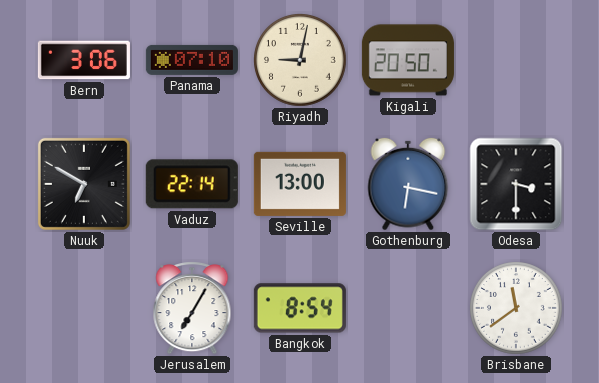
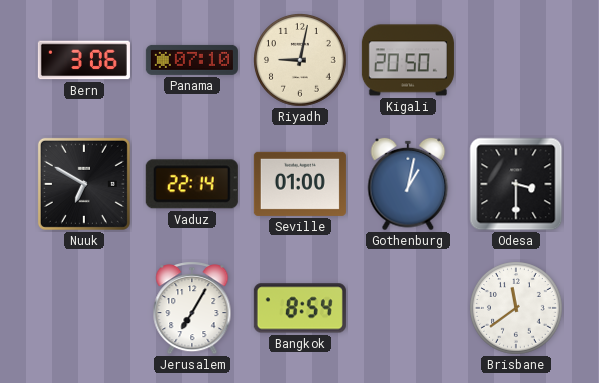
Seville: 13:00 -> 01:00 (300, 184)
Gothenburg: 6:17 -> 1:02 (408, 184)
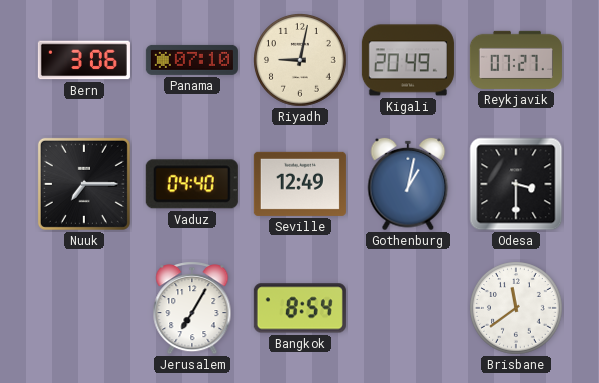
Kigali: 20:50 -> 20:49 (408, 60)
Reykjavik: none -> 07:27 (516, 60)
Nuuk: 6:50 -> 7:15 (84, 184)
Vaduz: 22:14 -> 04:40 (192, 184)
Seville: 01:00 -> 12:49 (300, 184)
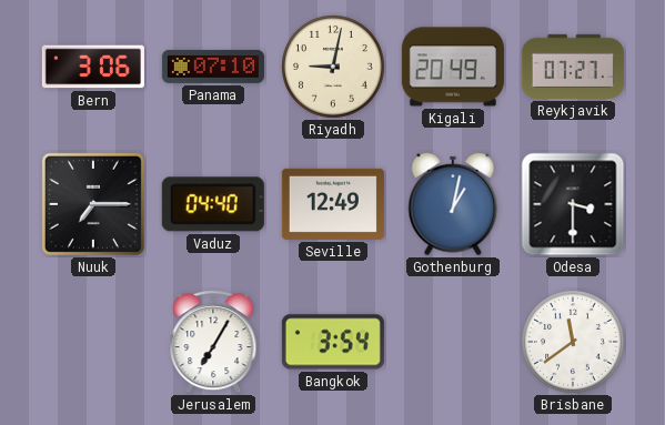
Bangkok: 8:54 -> 3:54 (333, 342)
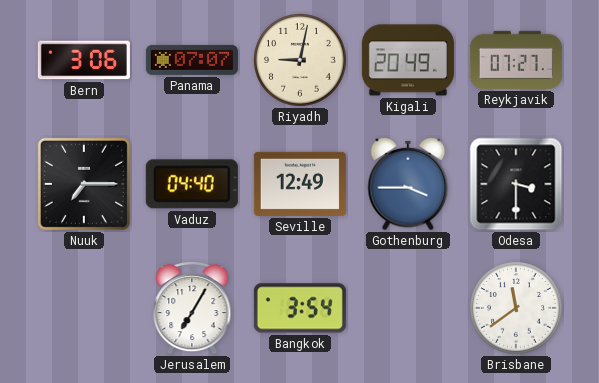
Panama: 07:10 -> 07:07 (192, 60)
Gothenburg: 1:02 -> 3:45 (408, 184)
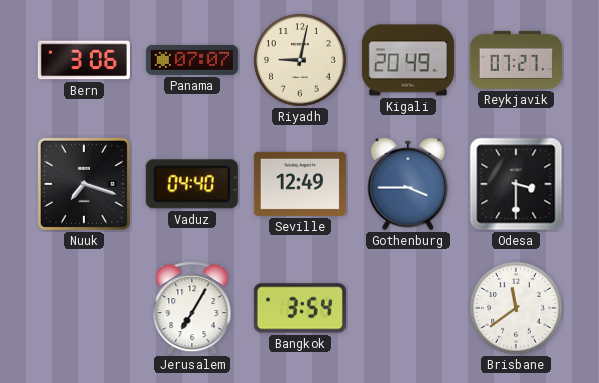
Nuuk: 7:15 -> 7:18 (84, 184)
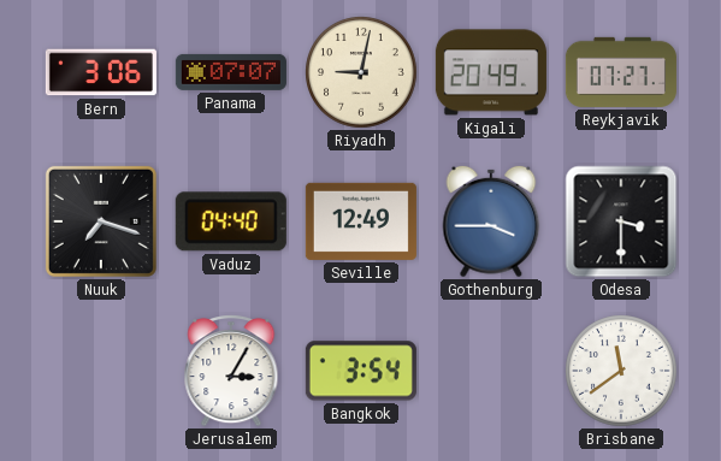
Jerusalem: 7:05 -> 3:05 (231, 372)
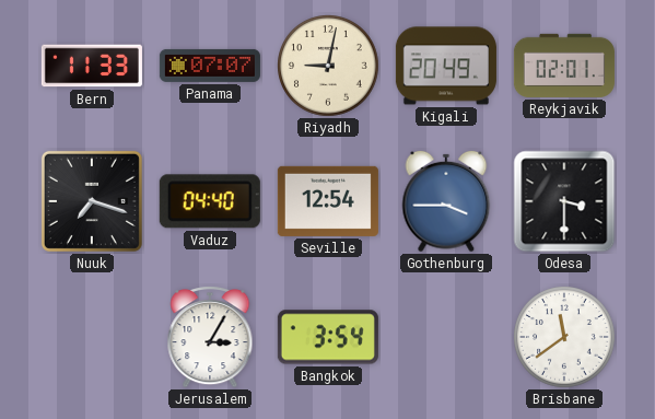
Bern: 3:06 -> 11:33 (92, 66)
Reykjavik: 07:27 -> 02:01 (564, 66)
Seville: 12:49 -> 12:54 (328, 201)
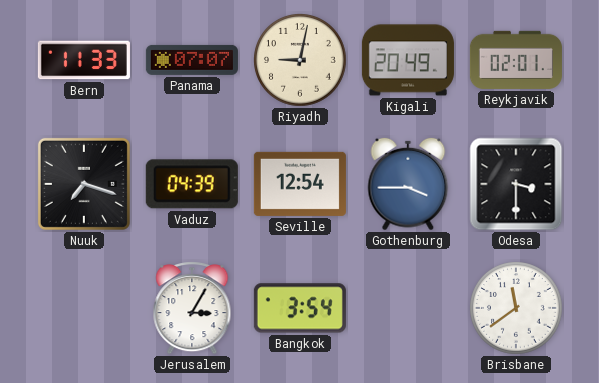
Vaduz: 04:40 -> 04:39 (192, 184)
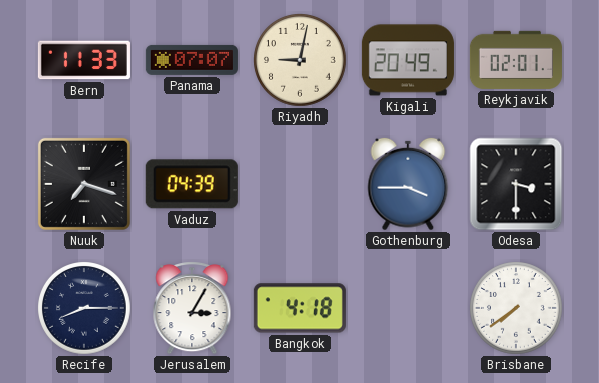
Seville: 12:54 -> none (300, 184)
Recife: none -> 8:15 (85, 309)
Bangkok: 3:54 -> 4:18 (300, 308)
Brisbane: 11:39 -> 7:39 (517, 309)
